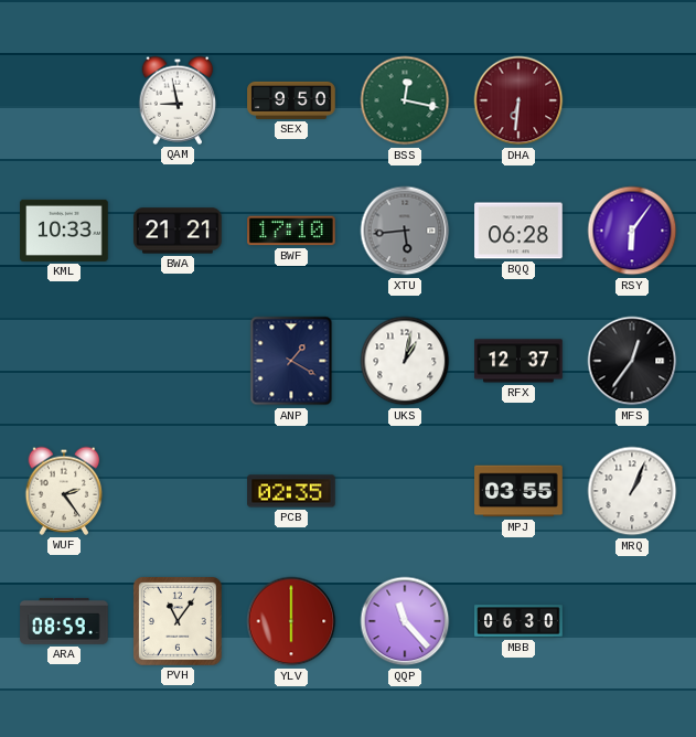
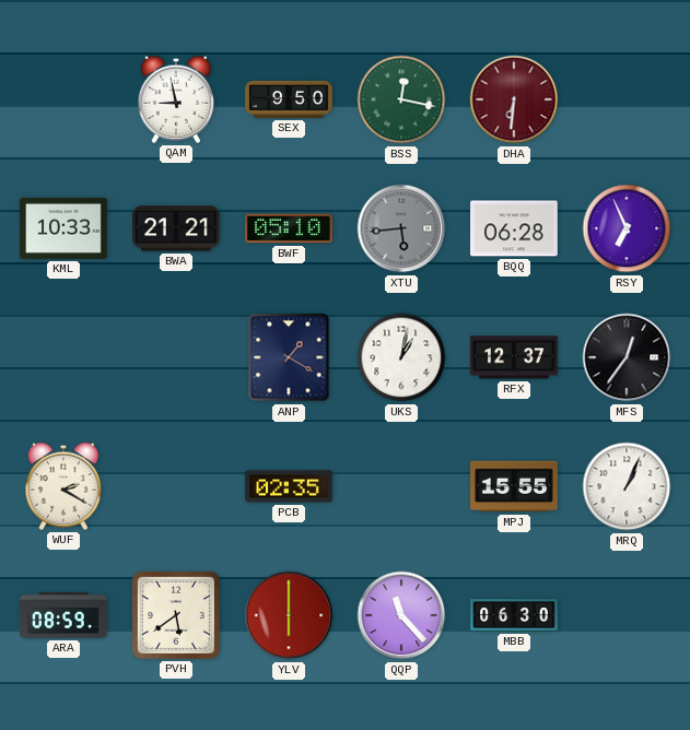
BWF: 17:10 -> 05:10 (289, 228)
RSY: 6:06 -> 6:56 (627, 228)
WUF: 2:24 -> 2:20 (63, 486)
MPJ: 03:55 -> 15:55 (514, 486)
PVH: 11:06 -> 5:39 (176, 615)
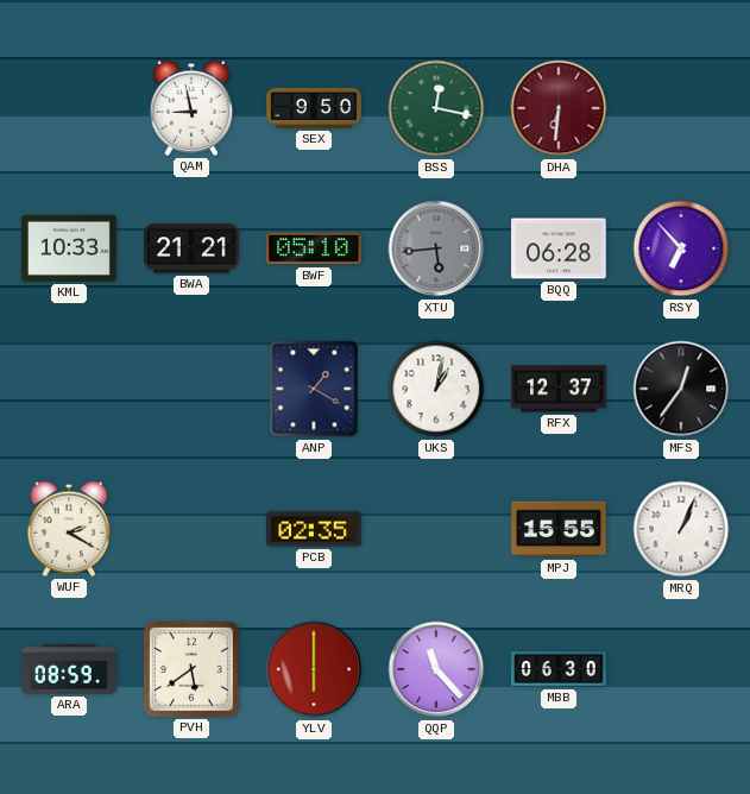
RSY: 6:56 -> 6:53 (681, 248)
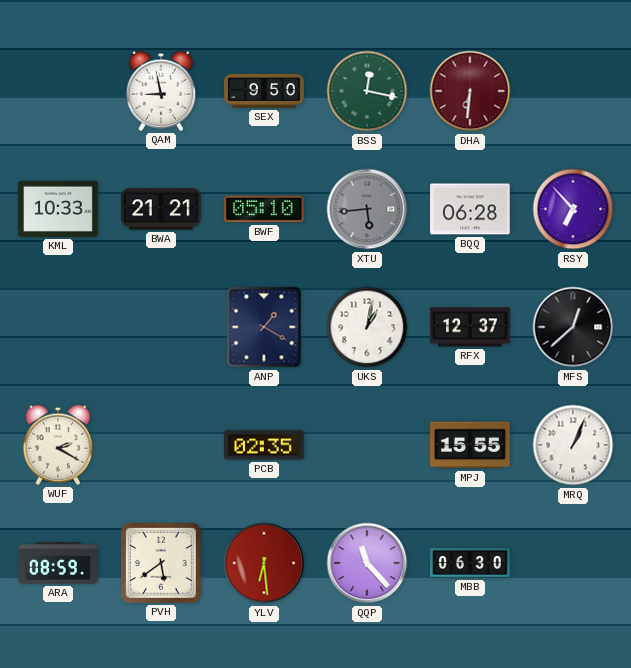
MFS: 12:36 -> 12:38 (573, 327)
YLV: 6:00 -> 6:29 (264, 563)
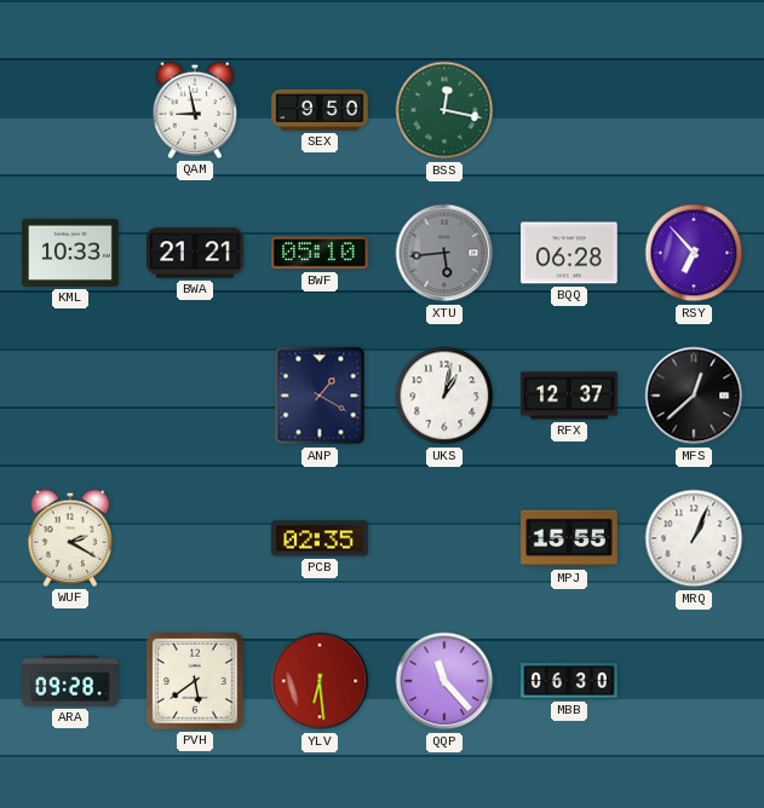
DHA: 6:31 -> none (470, 91)
ARA: 08:59 -> 09:28 (70, 681)
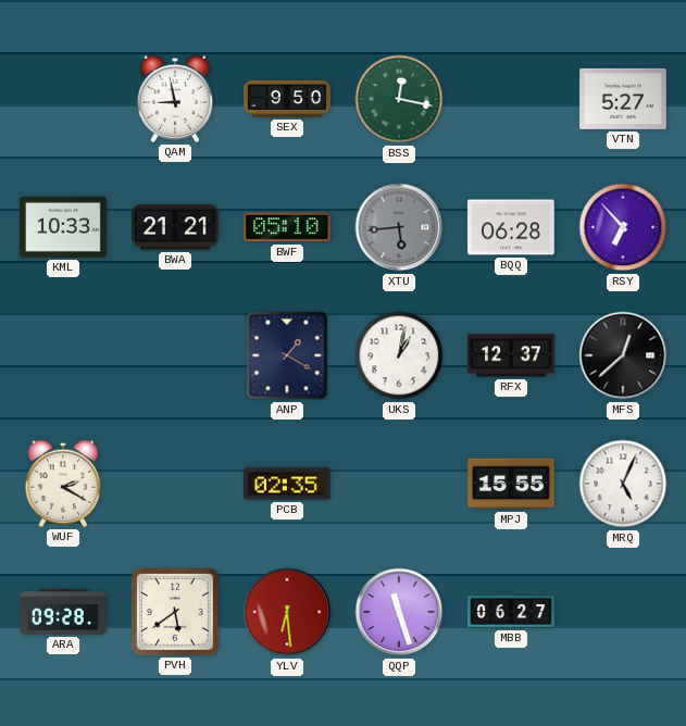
VTN: none -> 5:27 (623, 99)
MRQ: 1:04 -> 5:04 (623, 484)
QQP: 11:23 -> 11:27 (399, 612)
MBB: 06:30 -> 06:27 (511, 612)
